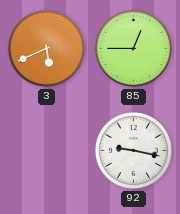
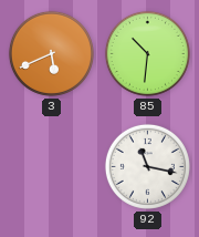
85: 12:45 -> 10:31 (147, 53)
92: 9:17 -> 11:17 (147, 166)
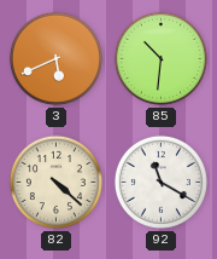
82: none -> 4:22 (55, 182)
92: 11:17 -> 11:20 (160, 182)
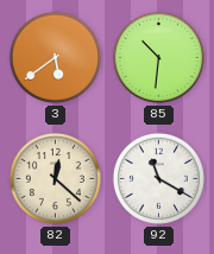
3: 5:41 -> 5:39 (55, 57)
82: 4:22 -> 12:22 (55, 178)
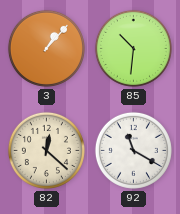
3: 5:39 -> 1:07 (46, 48)
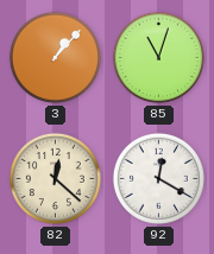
85: 10:31 -> 11:03 (158, 57)
92: 11:20 -> 12:20 (158, 178)
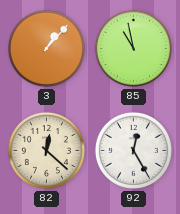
85: 11:03 -> 10:58 (133, 48)
92: 12:20 -> 12:25 (133, 150)
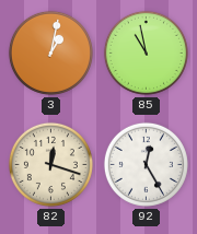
3: 1:07 -> 1:02 (50, 52)
82: 12:22 -> 12:18 (50, 164)
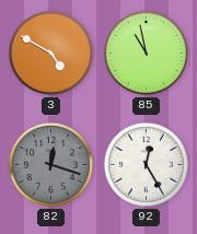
3: 1:02 -> 4:50 (50, 52)
82 dial: cream -> grey (50, 164)
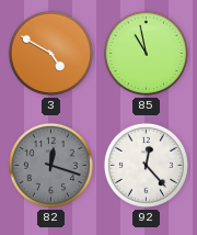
92: 12:25 -> 12:23 (146, 165)
